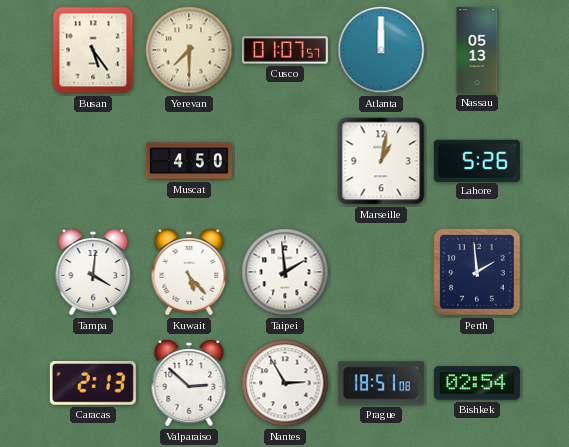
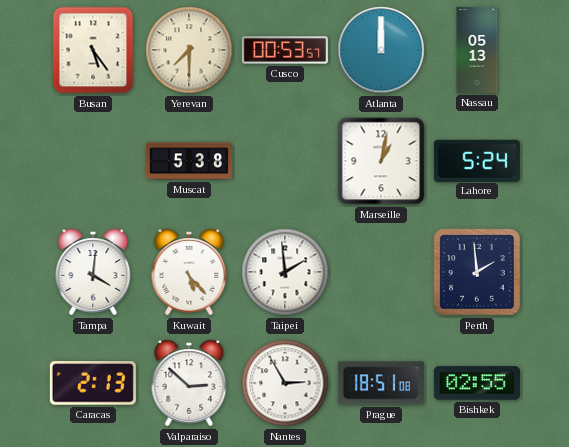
Cusco: 01:07 -> 00:53 (285, 50)
Muscat: 4:50 -> 5:38 (189, 161)
Lahore: 5:26 -> 5:24 (477, 160)
Bishkek: 02:54 -> 02:55 (477, 383)
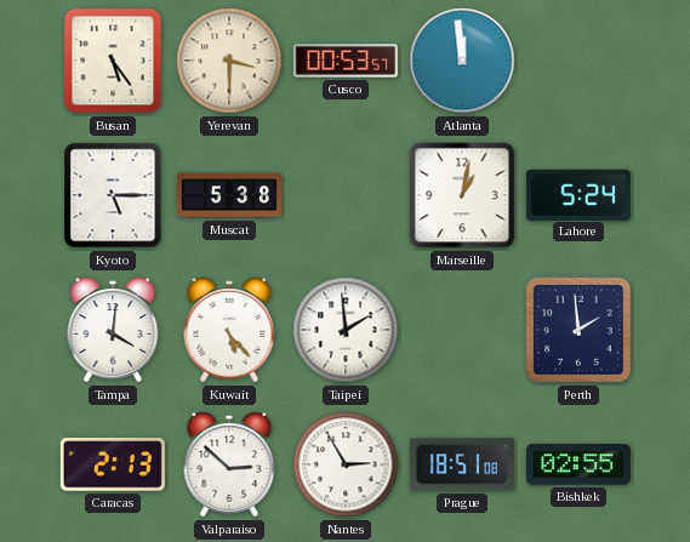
Yerevan: 7:30 -> 3:30 (229, 61)
Atlanta: 12:00 -> 11:59 (462, 61)
Nassau: 05:13 -> none (477, 50)
Kyoto: none -> 5:15 (113, 195)
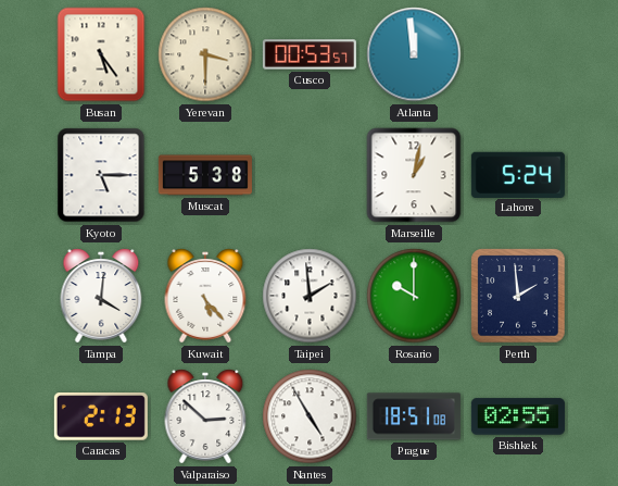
Rosario: none -> 10:00 (414, 296)
Nantes: 2:55 -> 4:55 (310, 416)
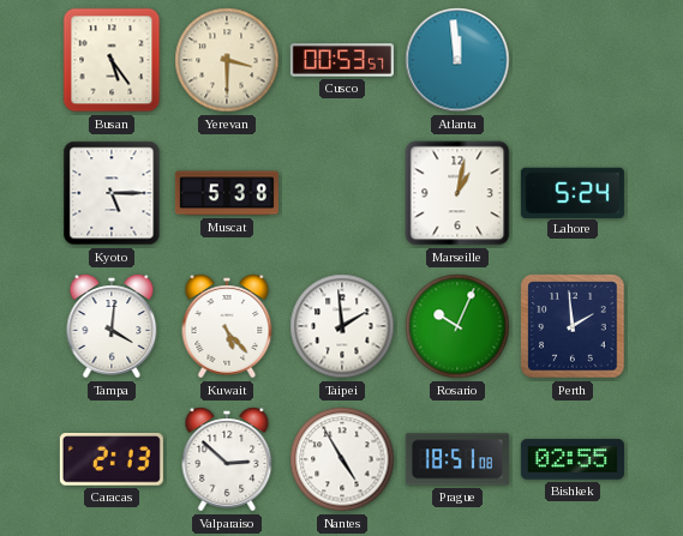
Rosario: 10:00 -> 10:04 (457, 326)
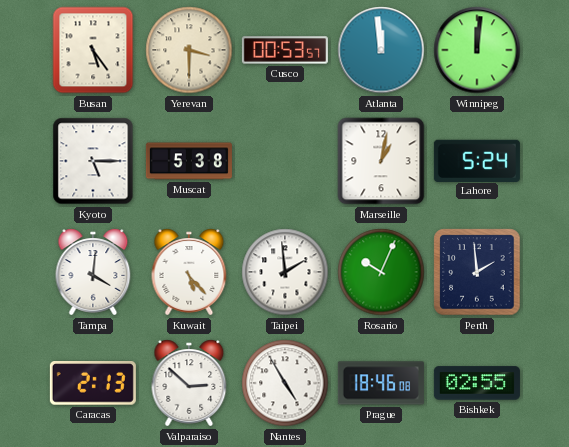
Winnipeg: none -> 12:01 (477, 50)
Prague: 18:51 -> 18:46 (381, 383)
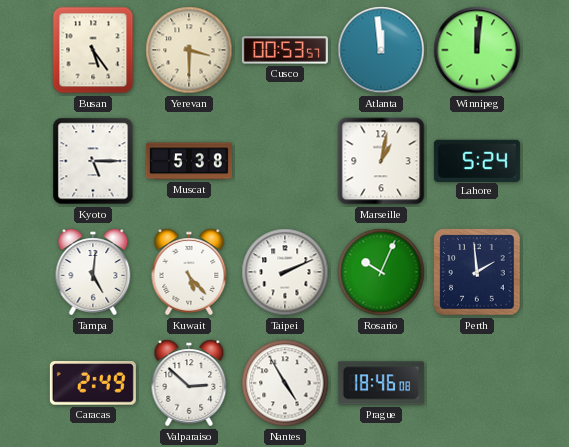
Tampa: 4:01 -> 5:01 (93, 272)
Taipei: 1:59 -> 2:11 (285, 272)
Caracas: 2:13 -> 2:49 (93, 383)
Bishkek: 02:55 -> none (477, 383)
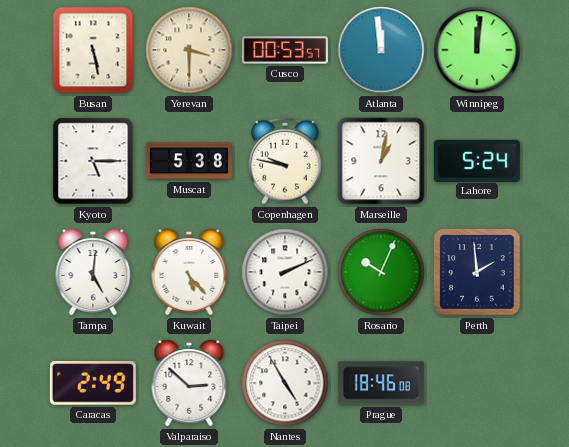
Busan: 5:24 -> 5:28 (93, 50)
Copenhagen: none -> 9:47 (285, 161)
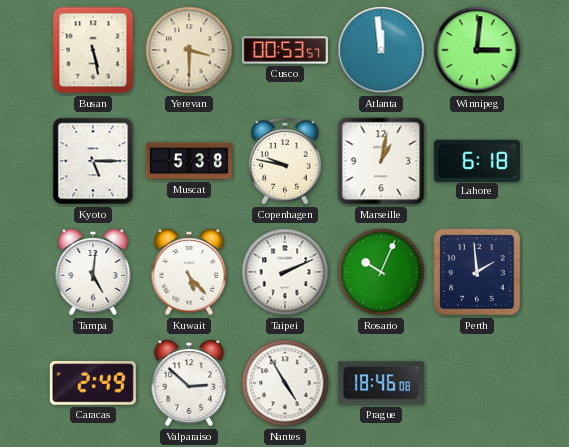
Winnipeg: 12:01 -> 3:01 (477, 50)
Lahore: 5:24 -> 6:18 (477, 160)
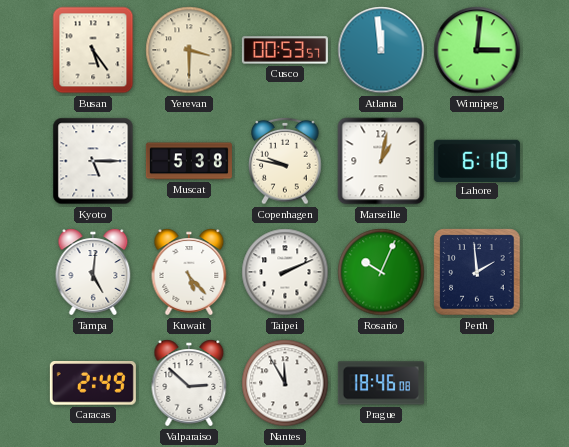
Busan: 5:28 -> 5:24 (93, 50)
Nantes: 4:55 -> 11:55 (285, 383)
